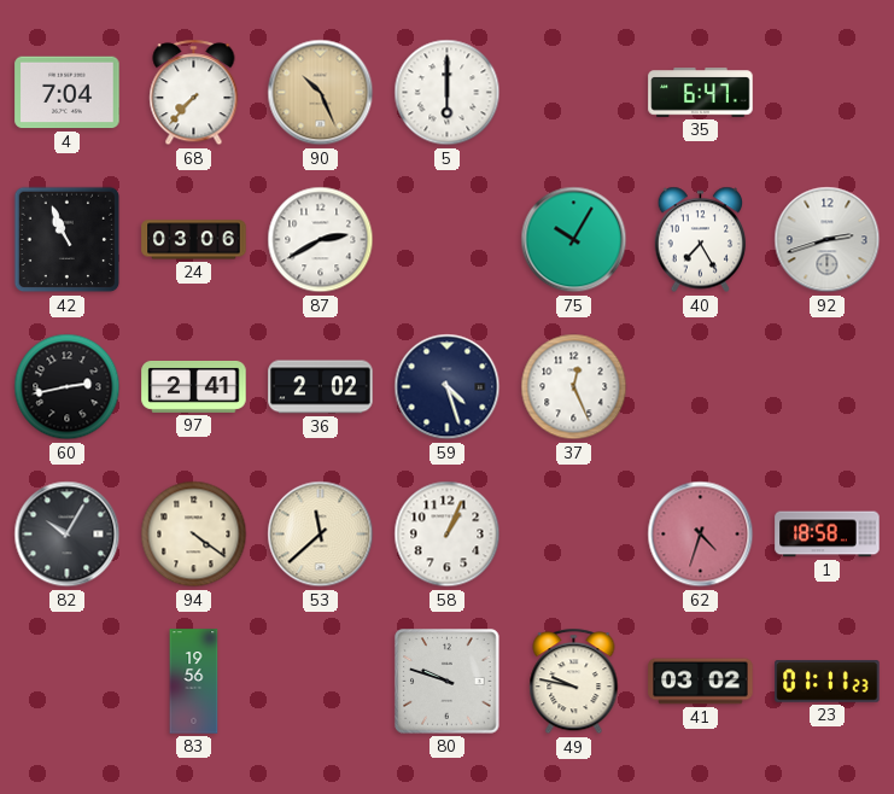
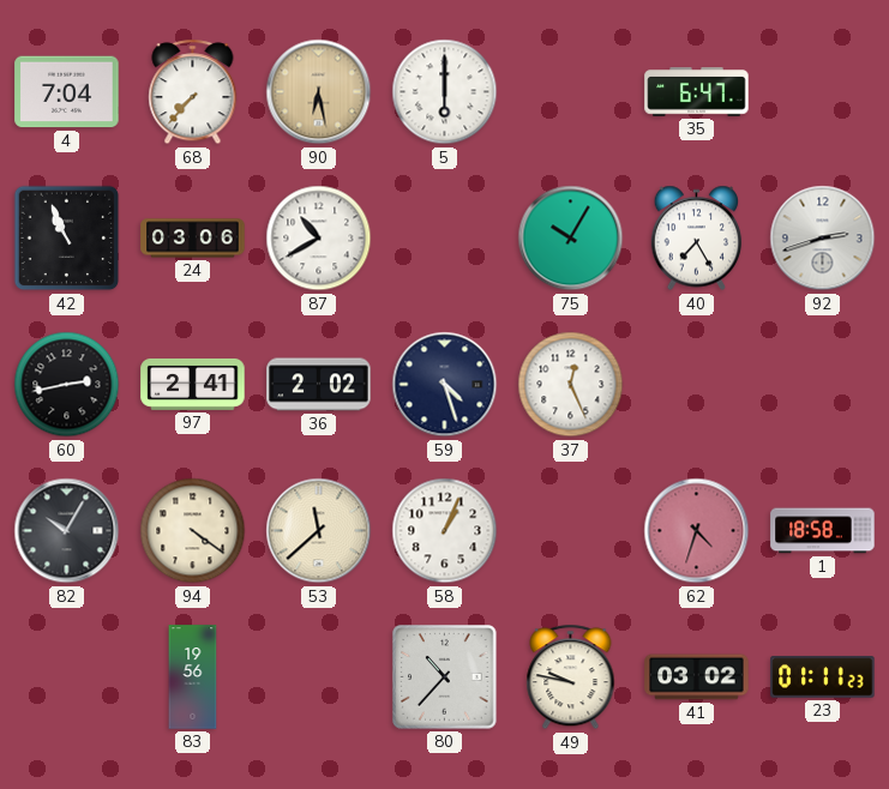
90: 10:26 -> 6:28 (319, 92)
87: 2:40 -> 10:40 (319, 239)
80: 9:48 -> 10:37 (445, 677)
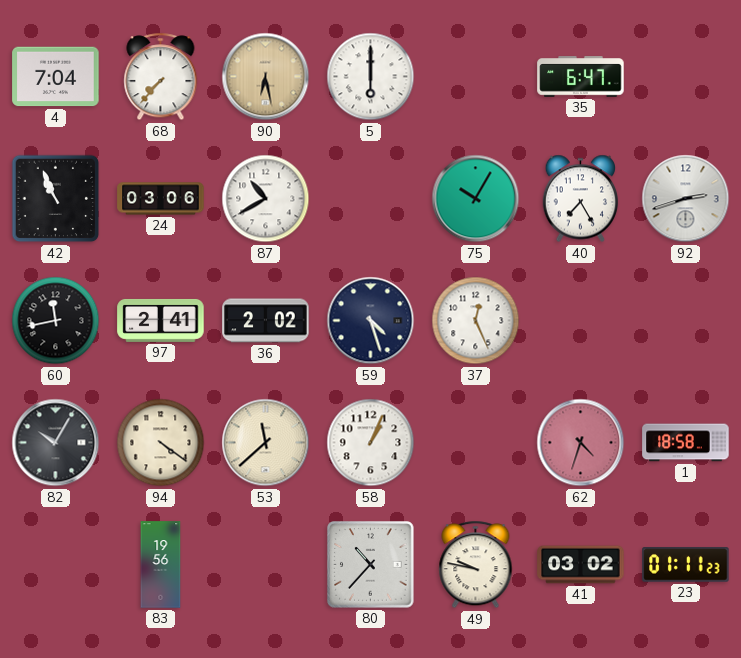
60: 2:43 -> 11:43 (56, 321)
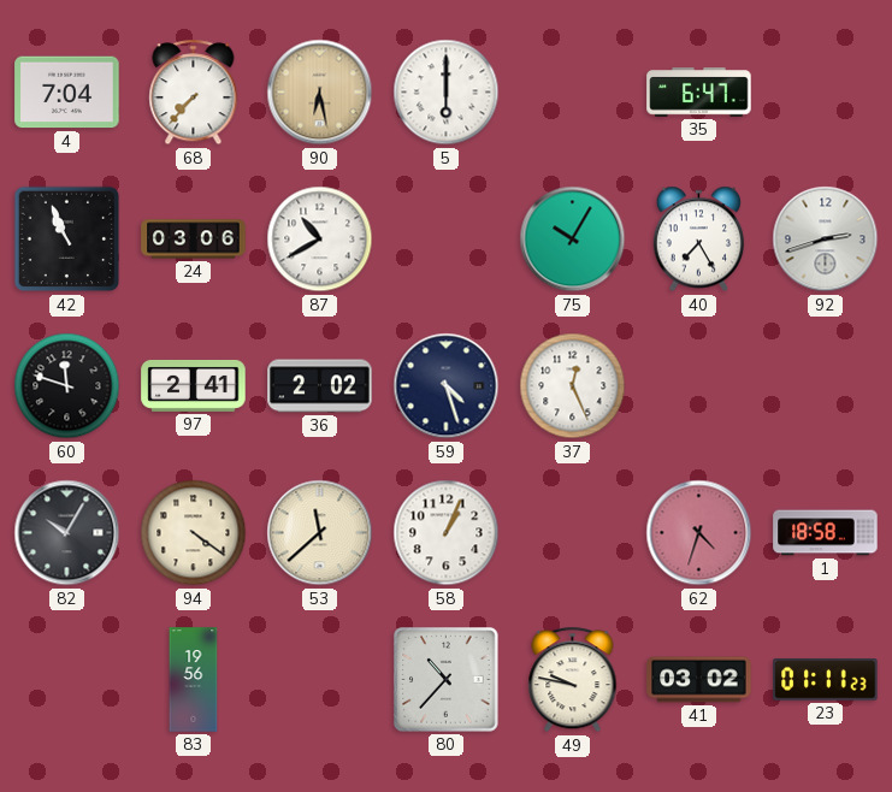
60: 11:43 -> 11:48 (67, 386)
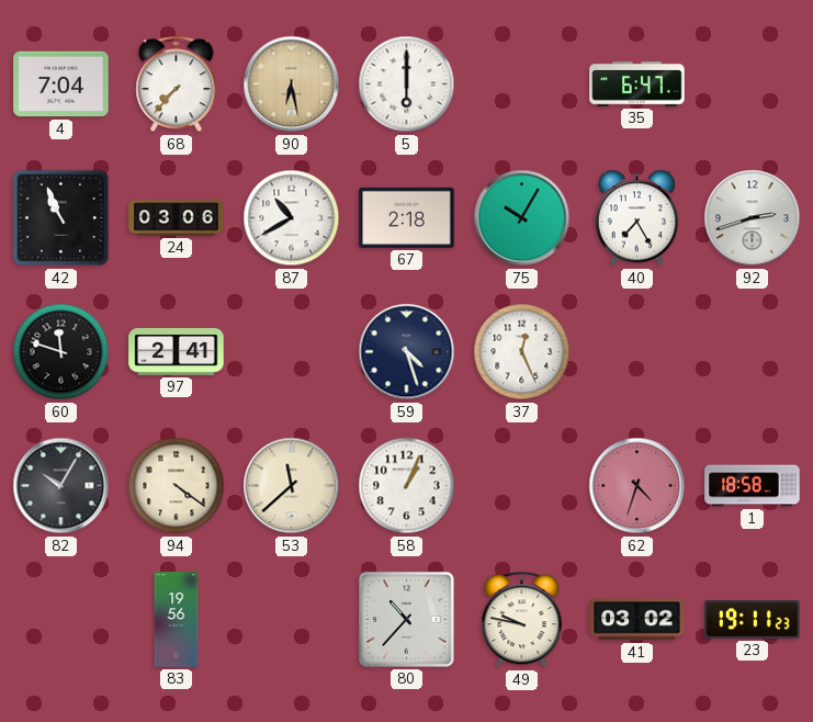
67: none -> 2:18 (407, 217)
36: 2:02 -> none (320, 386)
23: 01:11 -> 19:11 (753, 620)
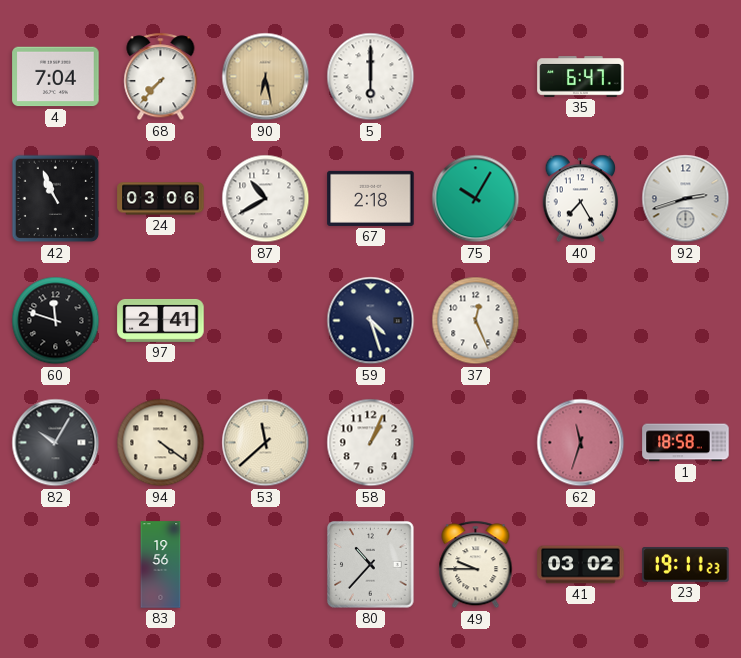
62: 4:33 -> 11:33 (581, 443)
49: 9:47 -> 9:45 (476, 565)
